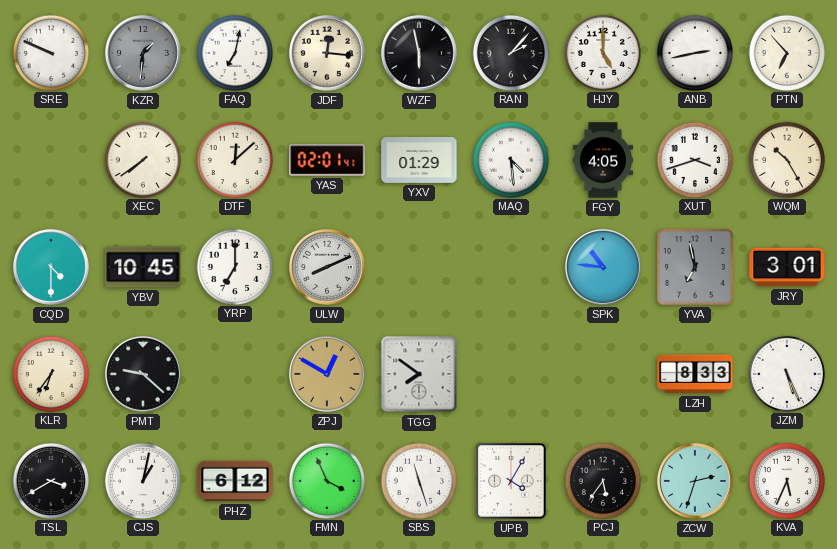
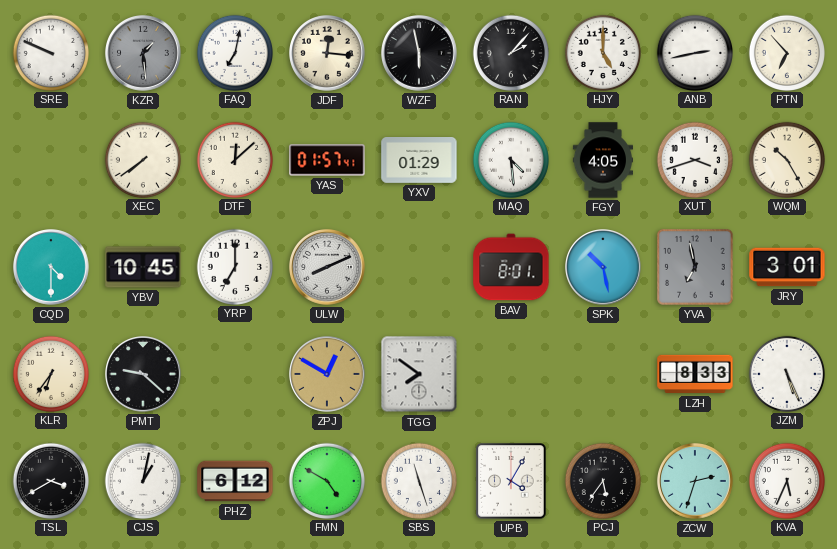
KZR: 1:31 -> 1:29 (144, 54)
YAS: 02:01 -> 01:57 (327, 160)
BAV: none -> 8:01 (511, 267)
SPK: 10:46 -> 10:28 (604, 268)
FMN: 3:56 -> 4:50 (326, 480)
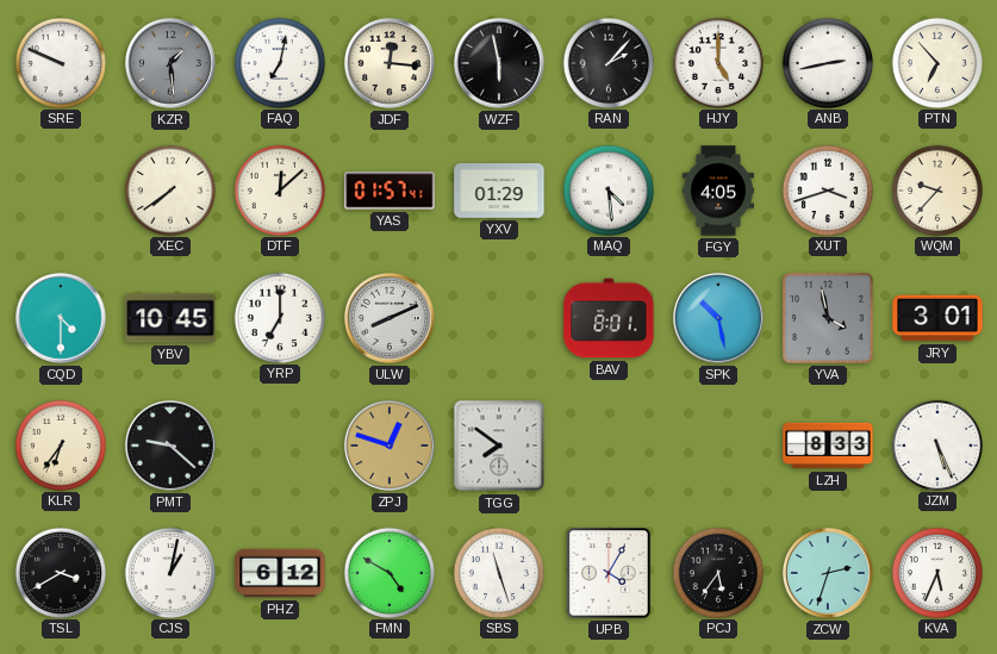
WQM: 10:25 -> 9:37 (936, 189)
YVA: 6:58 -> 3:58 (828, 318)
ZPJ: 12:50 -> 12:48 (391, 447)
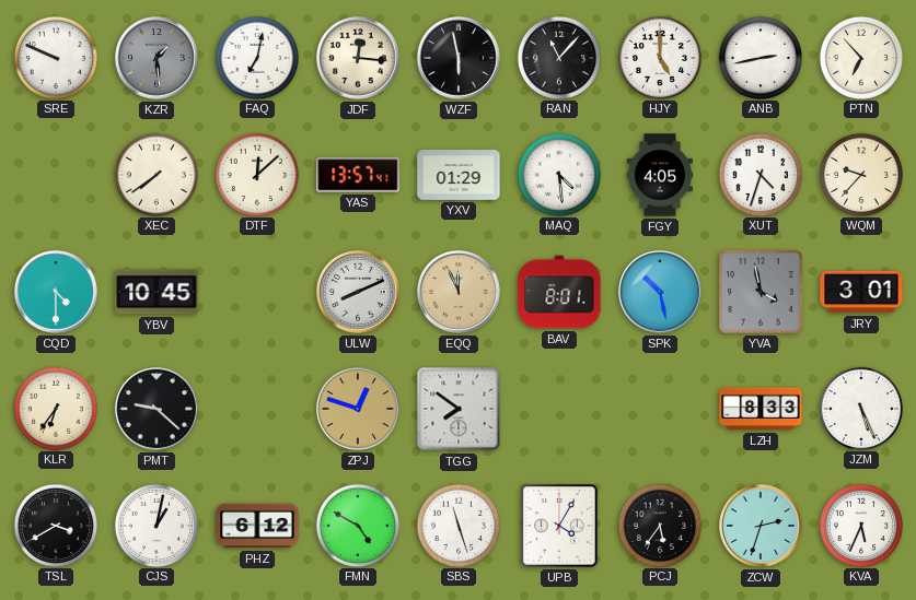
RAN: 2:07 -> 11:07 (558, 57)
YAS: 01:57 -> 13:57 (358, 175)
XUT: 3:42 -> 4:33 (760, 174)
YRP: 7:00 -> none (279, 317)
EQQ: none -> 11:56 (460, 293)
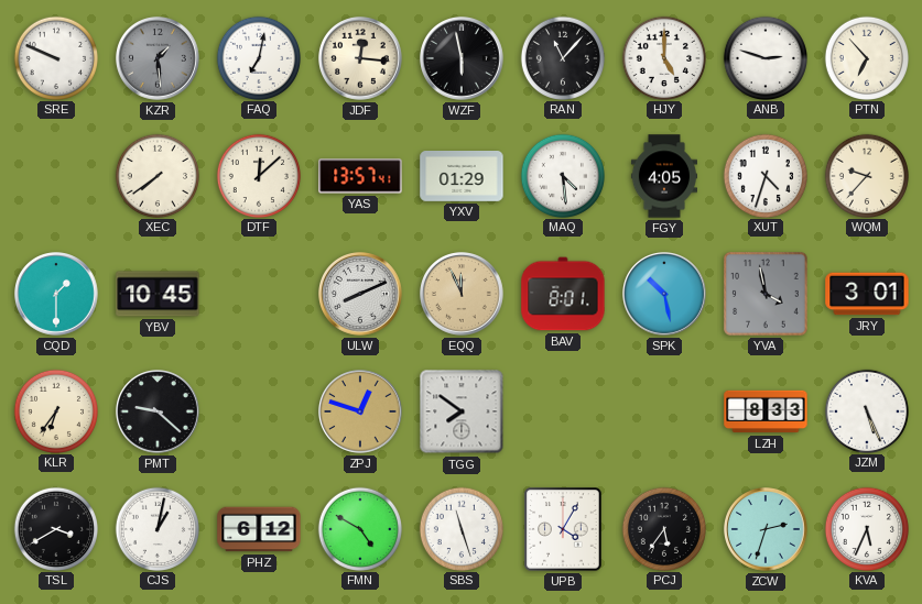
ANB: 2:43 -> 2:48 (764, 57)
CQD: 4:30 -> 1:30 (57, 295)
